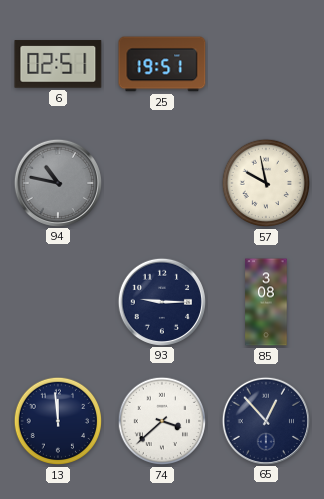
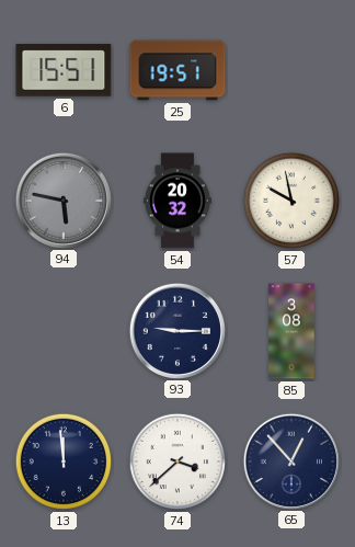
6: 02:51 -> 15:51 (64, 70)
94: 10:47 -> 5:47 (62, 200)
54: none -> 20:32 (179, 201)
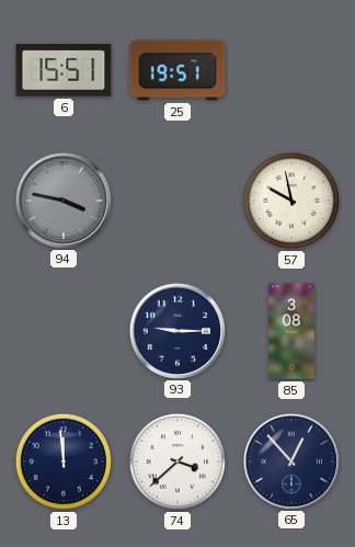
94: 5:47 -> 3:47 (62, 200)
54: 20:32 -> none (179, 201)
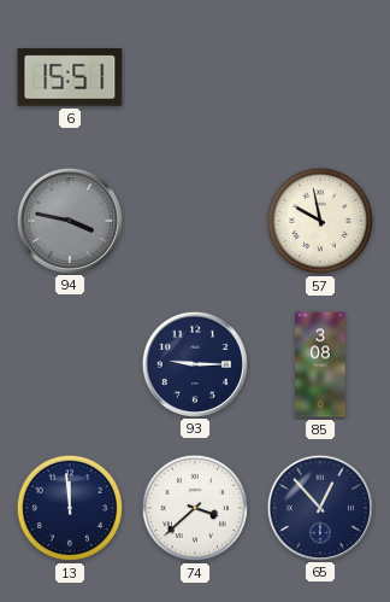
25: 19:51 -> none (177, 70)
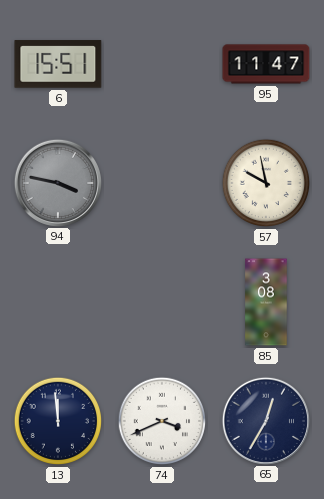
95: none -> 11:47 (266, 64)
93: 9:15 -> none (194, 363)
74: 3:38 -> 3:41 (162, 421)
65: 12:53 -> 12:35 (265, 420)
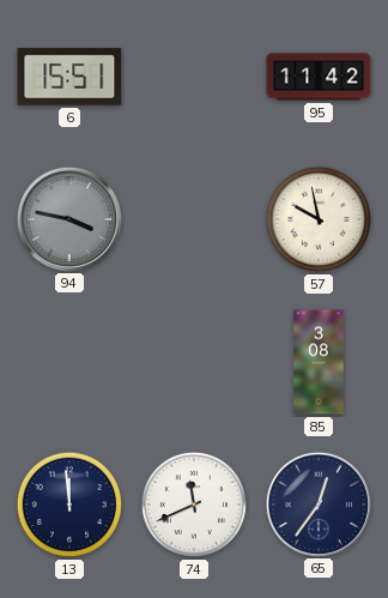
95: 11:47 -> 11:42 (319, 77)
74: 3:41 -> 11:41 (194, 505)
65: 12:35 -> 12:36 (317, 503)
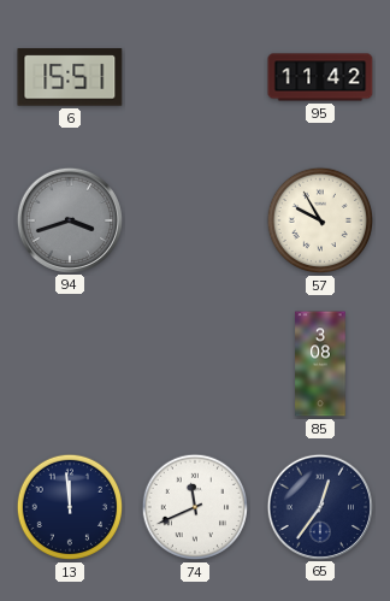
94: 3:47 -> 3:42 (69, 219)
57: 9:58 -> 9:55 (320, 220)
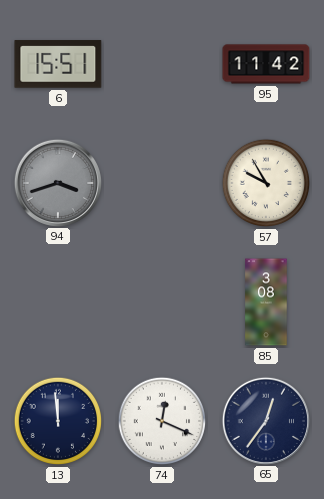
74: 11:41 -> 12:19 (162, 421)
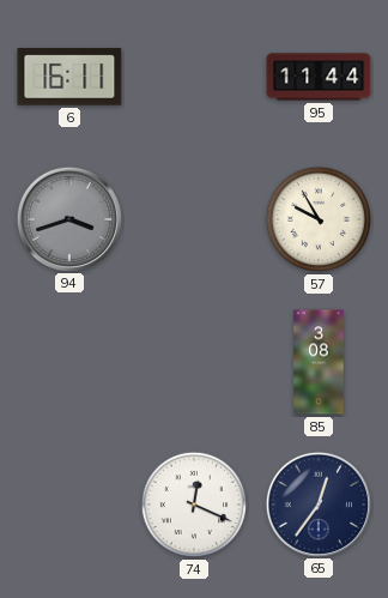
6: 15:51 -> 16:11 (69, 77)
95: 11:42 -> 11:44 (319, 77)
13: 11:59 -> none (58, 421)
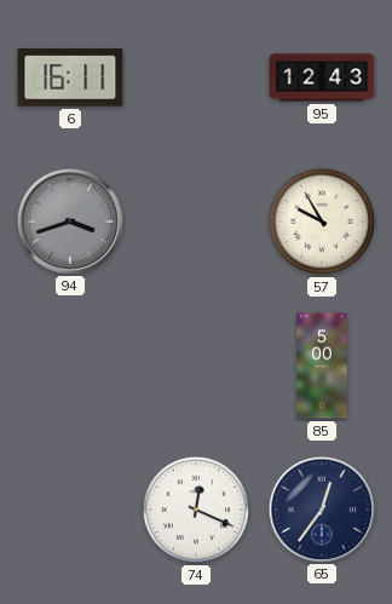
95: 11:44 -> 12:43 (322, 77)
85: 3:08 -> 5:00 (322, 366)
